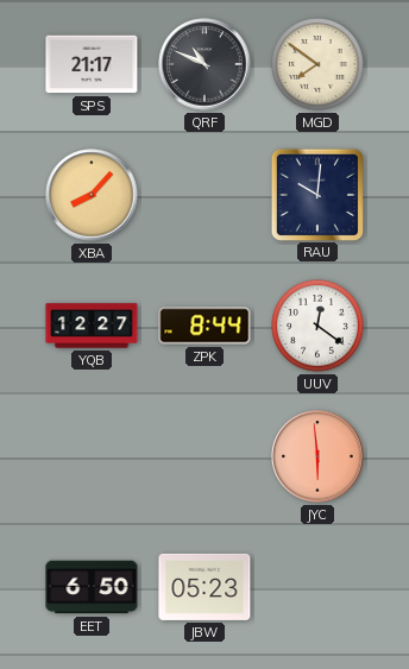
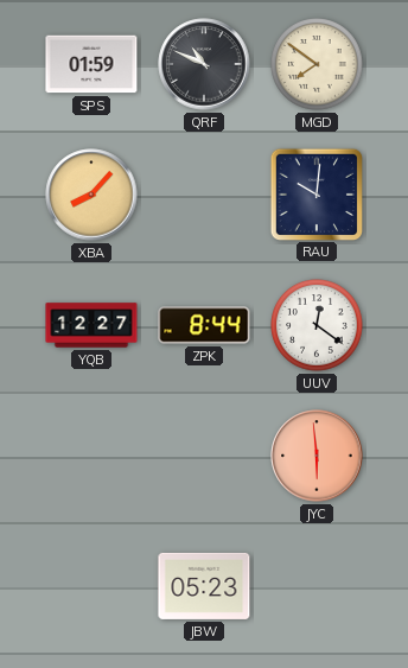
SPS: 21:17 -> 01:59 (91, 64)
EET: 6:50 -> none (92, 587)
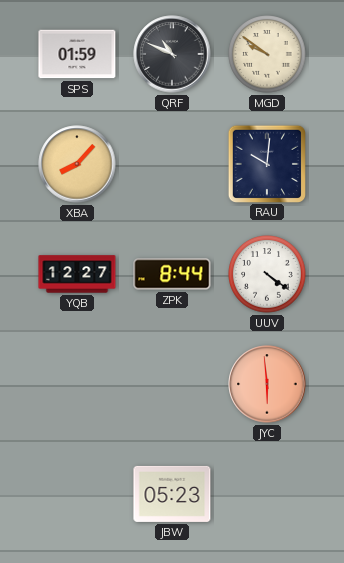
MGD: 7:51 -> 9:51 (267, 54)
UUV: 12:21 -> 4:21 (267, 274)
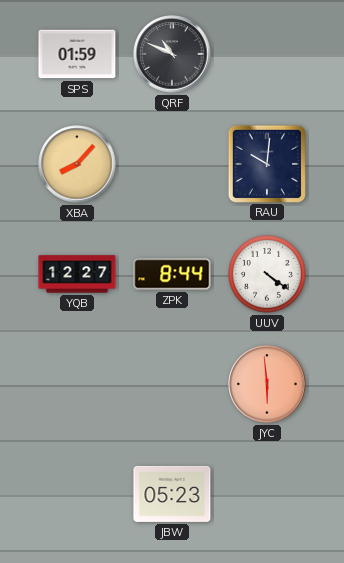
MGD: 9:51 -> none (267, 54)
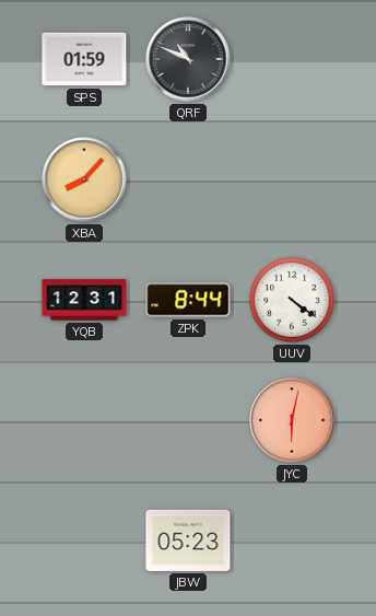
RAU: 10:01 -> none (266, 163)
YQB: 12:27 -> 12:31 (84, 300)
JYC: 5:59 -> 6:02 (292, 420)
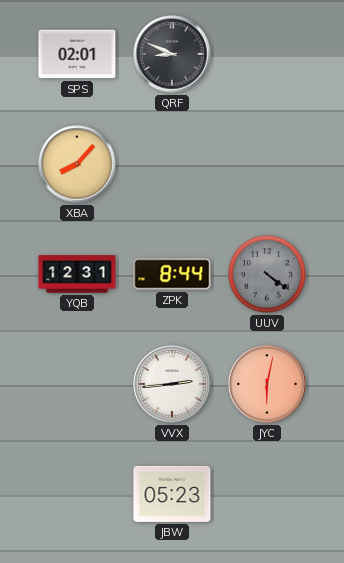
SPS: 01:59 -> 02:01 (77, 54)
QRF: 10:49 -> 8:49 (172, 54)
UUV dial: white -> grey (267, 274)
VVX: none -> 2:44 (172, 384)
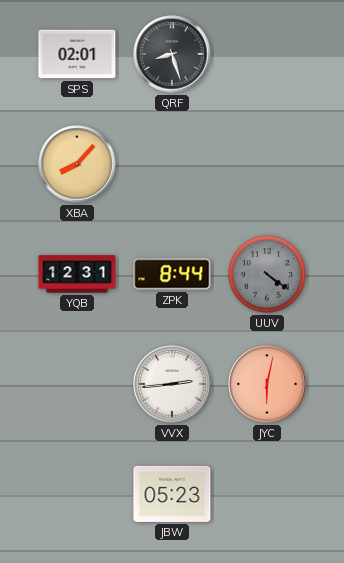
QRF: 8:49 -> 8:27 (172, 54)
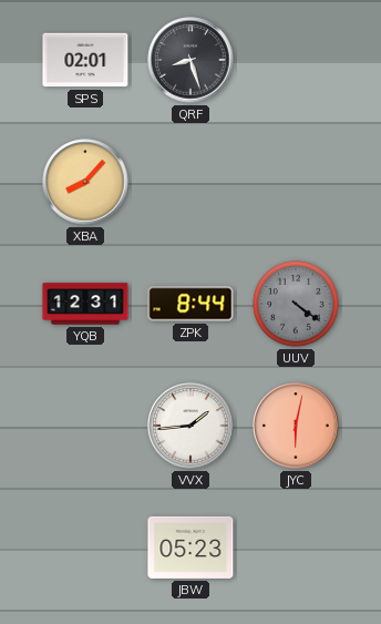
VVX: 2:44 -> 1:44 (190, 426)
